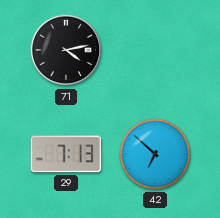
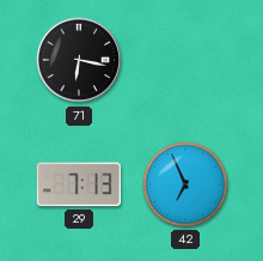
71: 4:13 -> 6:17 (79, 60)
42: 6:52 -> 6:56 (185, 184)
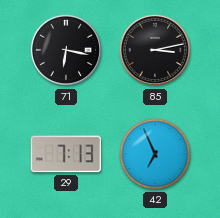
85: none -> 3:13 (155, 50)
